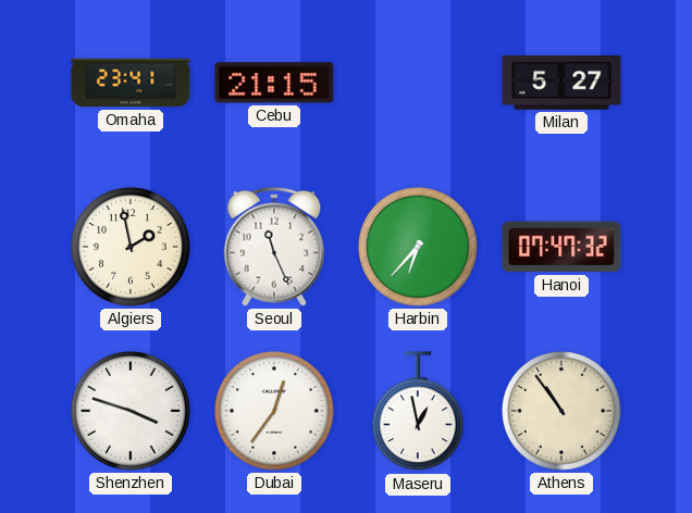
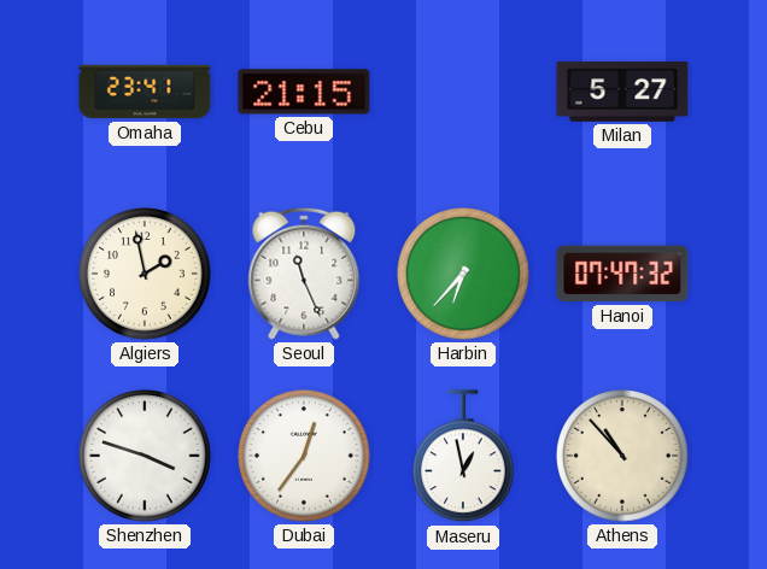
Athens: 10:54 -> 10:53 (622, 456)
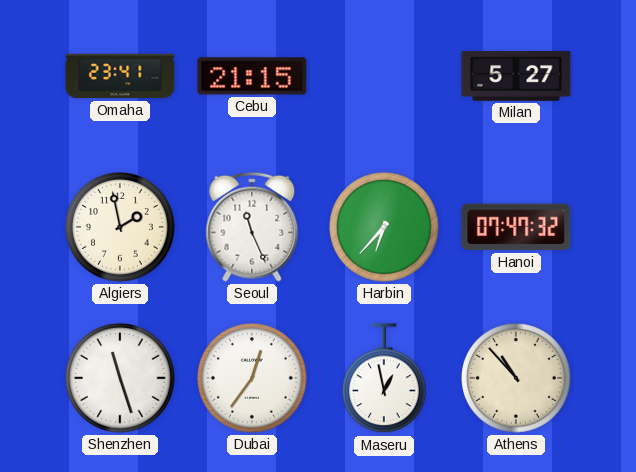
Shenzhen: 3:48 -> 11:27 (120, 378)
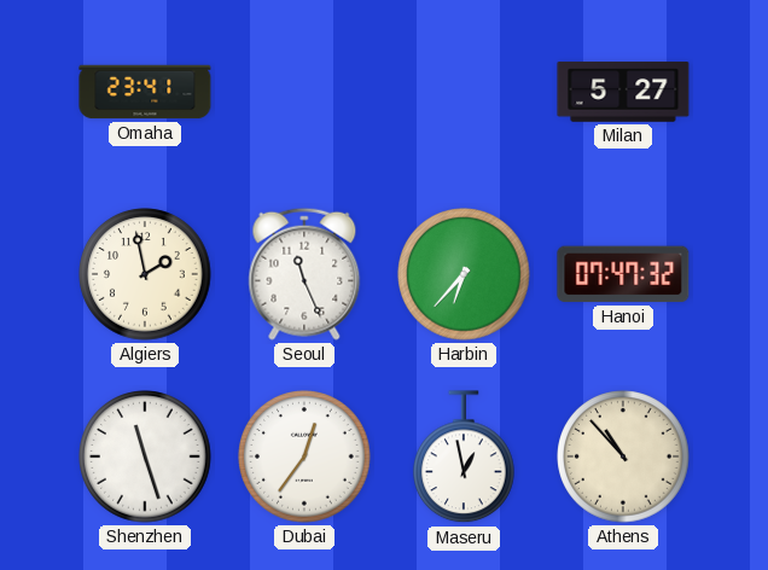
Cebu: 21:15 -> none (252, 76)
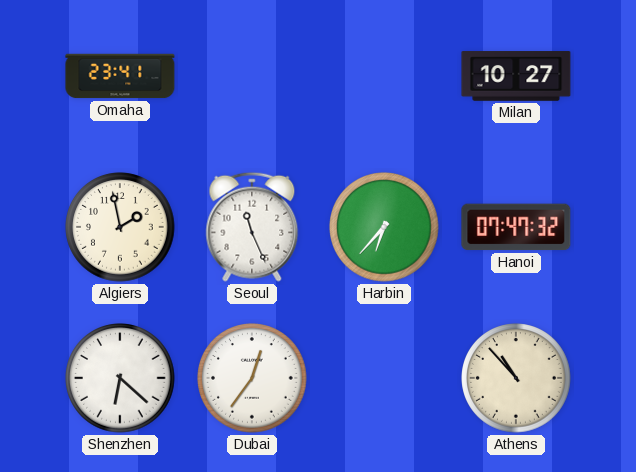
Milan: 5:27 -> 10:27 (516, 76)
Shenzhen: 11:27 -> 6:22 (120, 378)
Maseru: 12:58 -> none (465, 458)
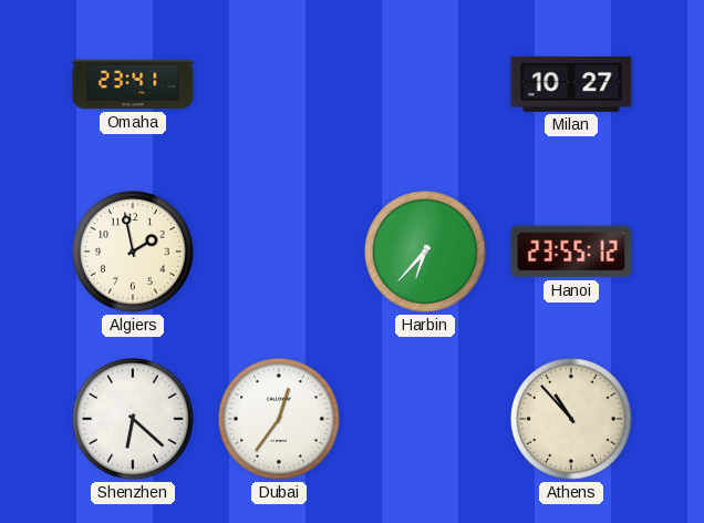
Seoul: 11:26 -> none (252, 227)
Hanoi: 07:47 -> 23:55 (571, 252)
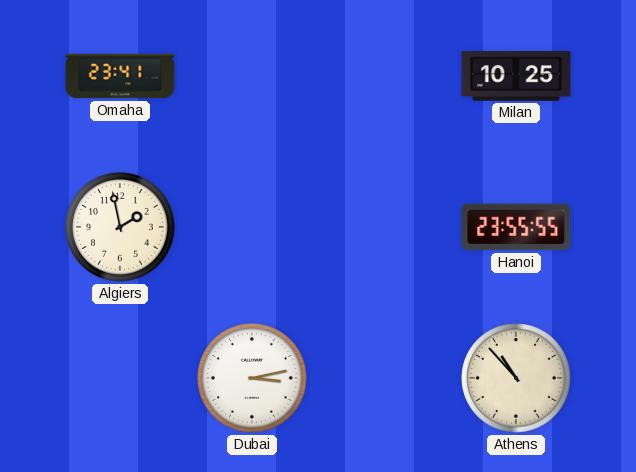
Milan: 10:27 -> 10:25 (516, 76)
Harbin: 6:37 -> none (425, 252)
Hanoi: 23:55:12 -> 23:55:55 (516, 227)
Shenzhen: 6:22 -> none (133, 419)
Dubai: 12:36 -> 3:13 (252, 378)
